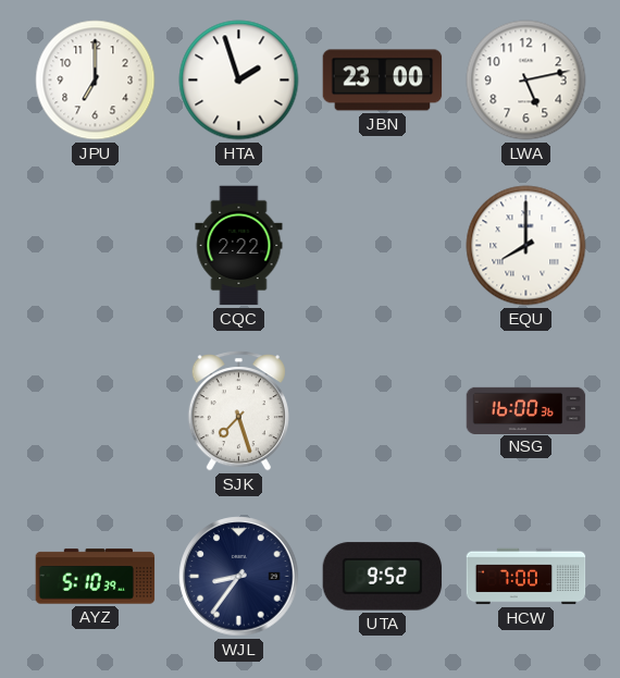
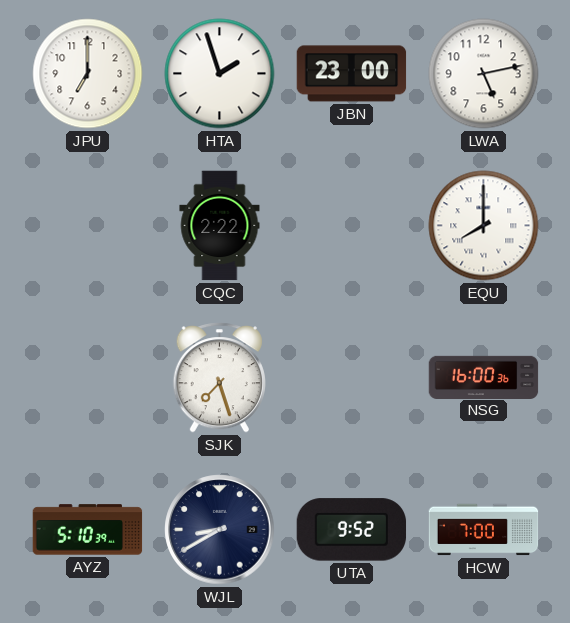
WJL: 8:36 -> 8:40 (220, 530)
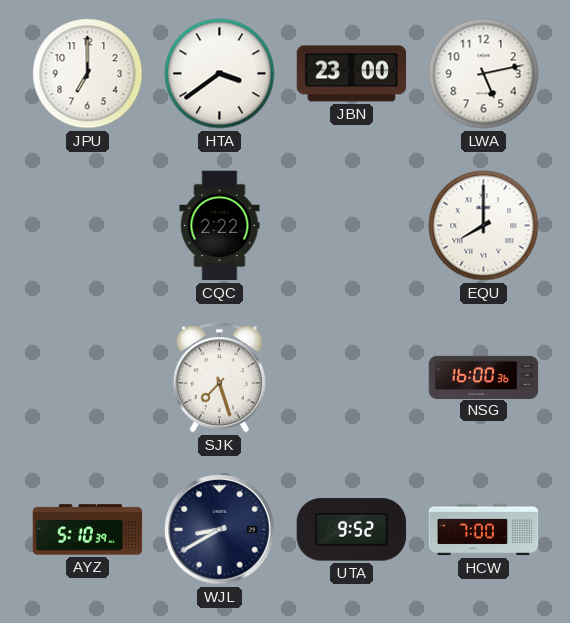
HTA: 1:57 -> 3:39 (220, 74)
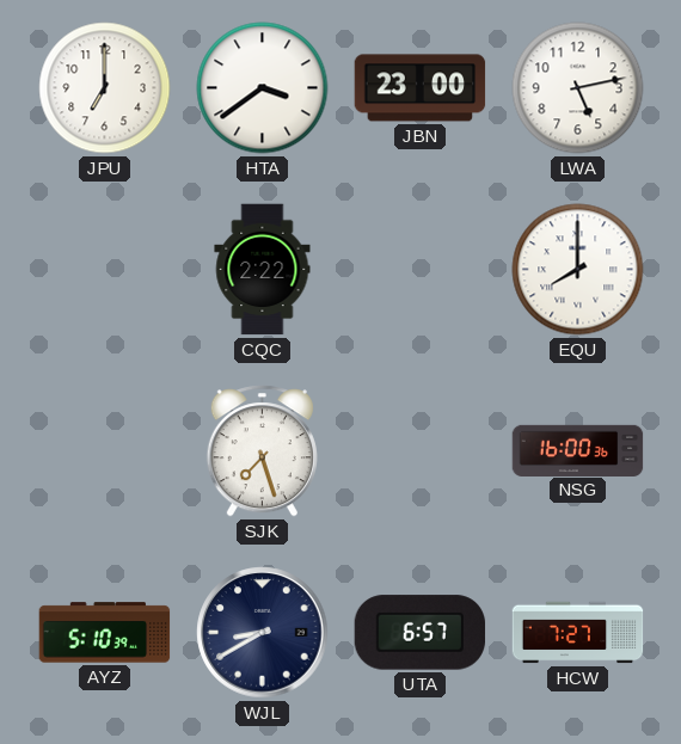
UTA: 9:52 -> 6:57 (421, 633)
HCW: 7:00 -> 7:27 (578, 633)
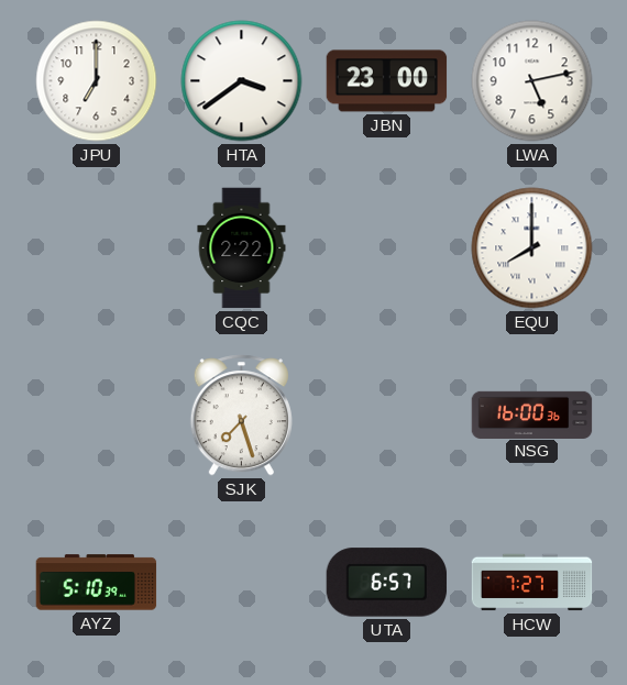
WJL: 8:40 -> none (263, 633)
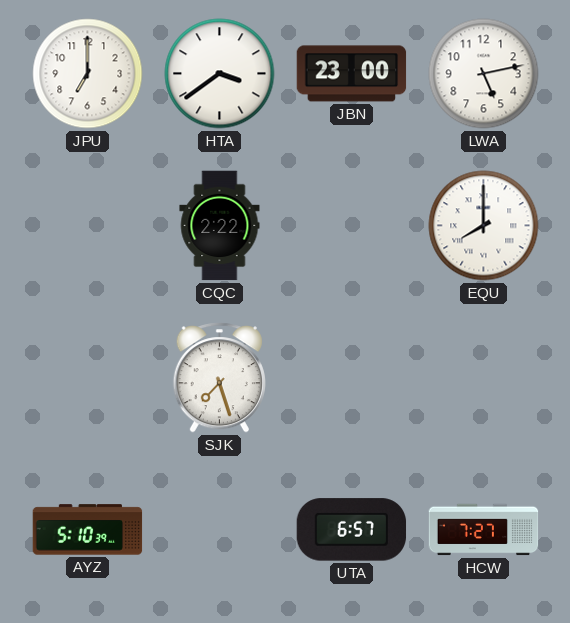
NSG: 16:00 -> none (532, 415)
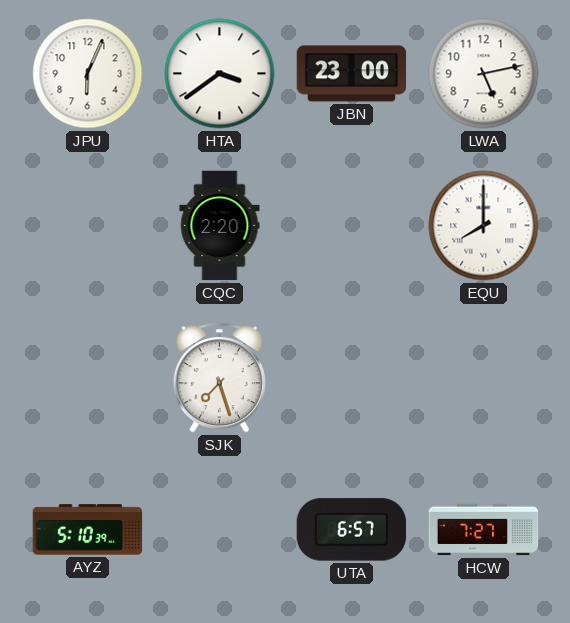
JPU: 7:00 -> 6:04 (88, 74)
CQC: 2:22 -> 2:20 (220, 226)
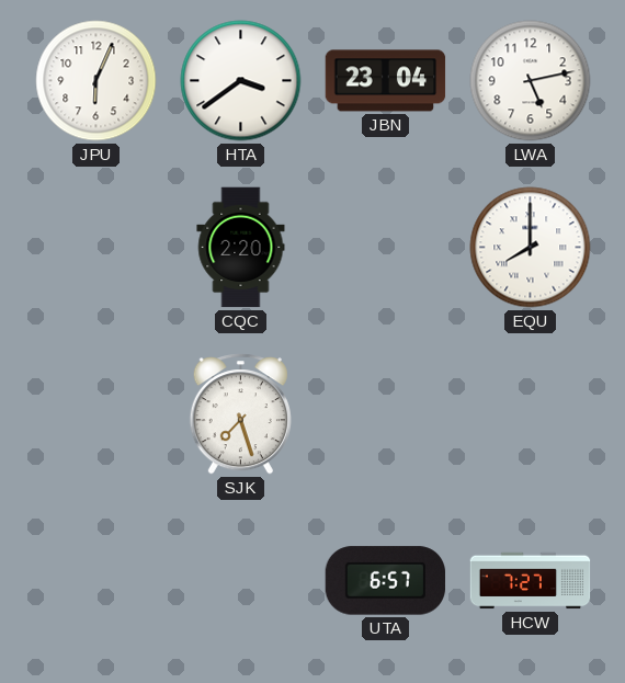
JBN: 23:00 -> 23:04 (386, 81)
AYZ: 5:10 -> none (88, 530)
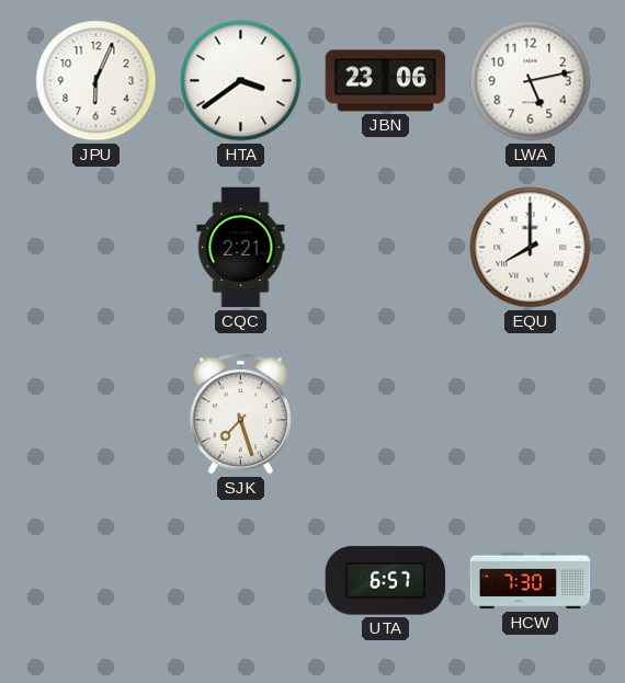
JBN: 23:04 -> 23:06 (386, 81)
CQC: 2:20 -> 2:21 (241, 248)
HCW: 7:27 -> 7:30 (531, 581)
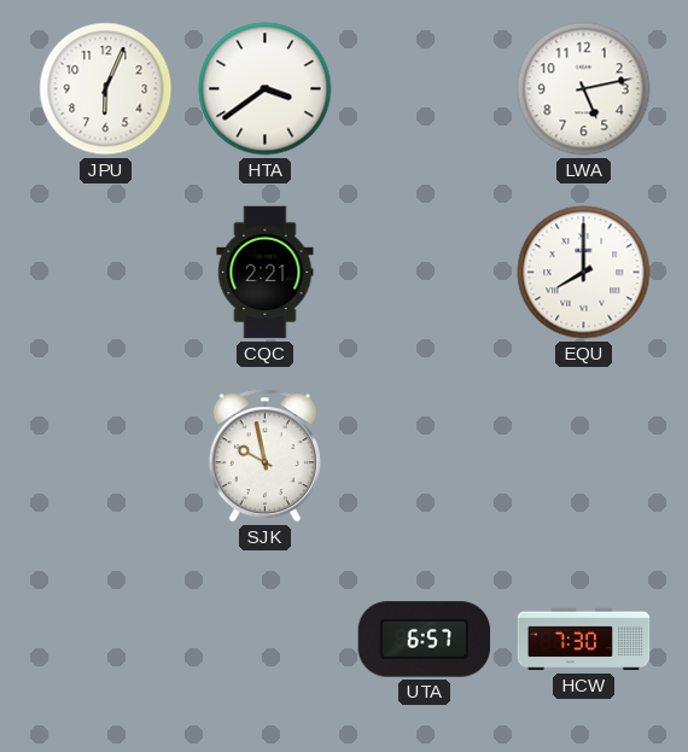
JBN: 23:06 -> none (386, 81)
SJK: 7:27 -> 9:58 (264, 456)
